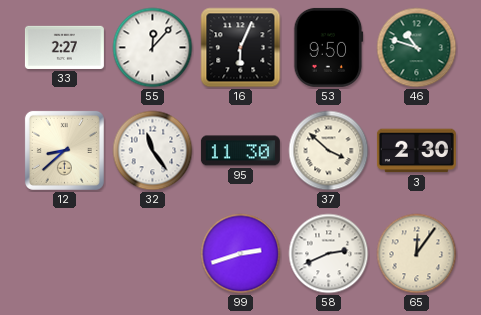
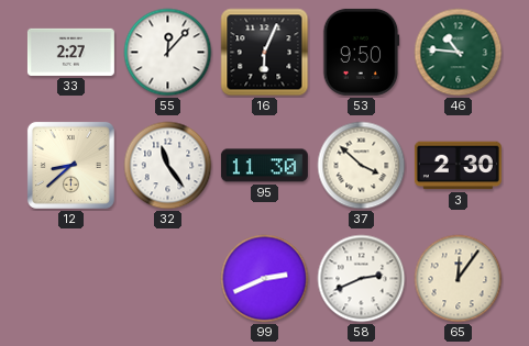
46: 10:48 -> 10:46 (459, 53)
99: 2:42 -> 2:41 (265, 279)
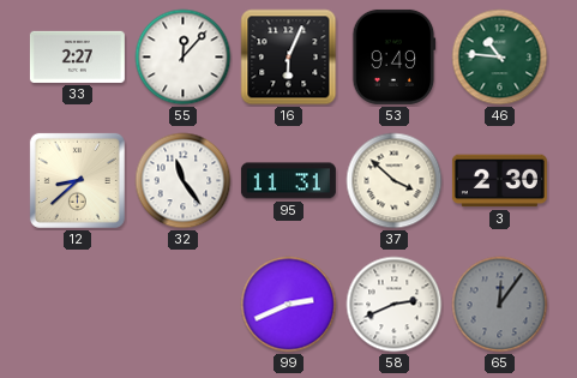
53: 9:50 -> 9:49 (393, 56)
95: 11:30 -> 11:31 (288, 181)
65 dial: cream -> grey (500, 305)
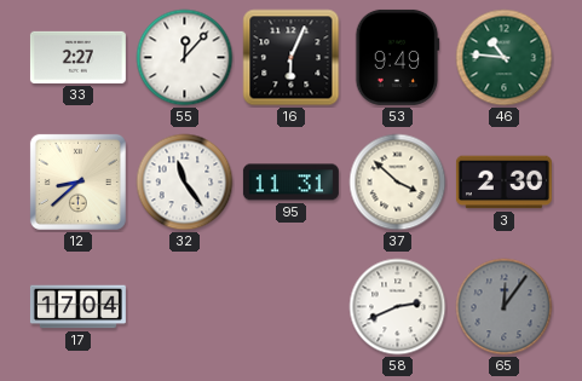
17: none -> 17:04 (77, 307)
99: 2:41 -> none (289, 305)
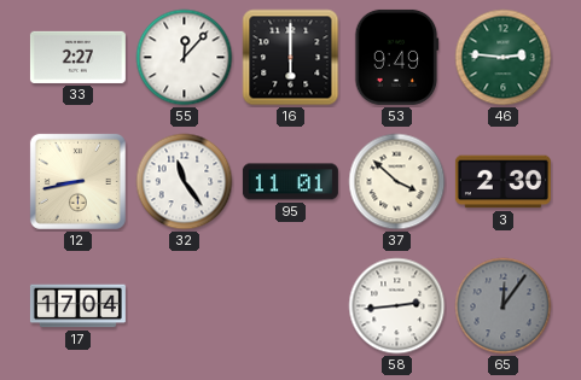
16: 6:04 -> 6:00 (291, 58)
46: 10:46 -> 2:46 (504, 58)
12: 8:38 -> 8:43 (77, 181)
95: 11:31 -> 11:01 (290, 182)
58: 2:41 -> 2:44 (397, 306)
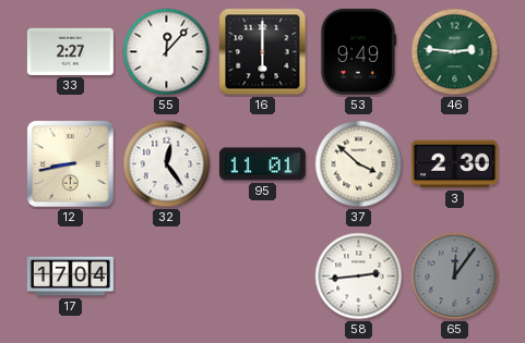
32: 11:24 -> 12:24 (167, 164)
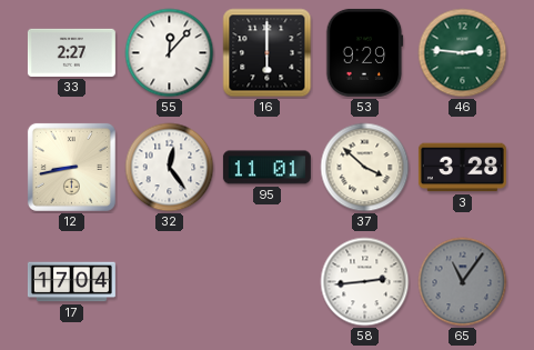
53: 9:49 -> 9:29 (364, 52)
3: 2:30 -> 3:28 (462, 168)
65: 12:06 -> 11:06 (463, 282)
